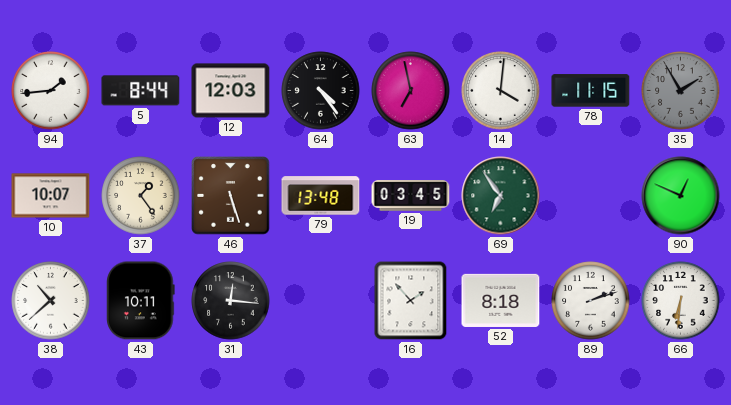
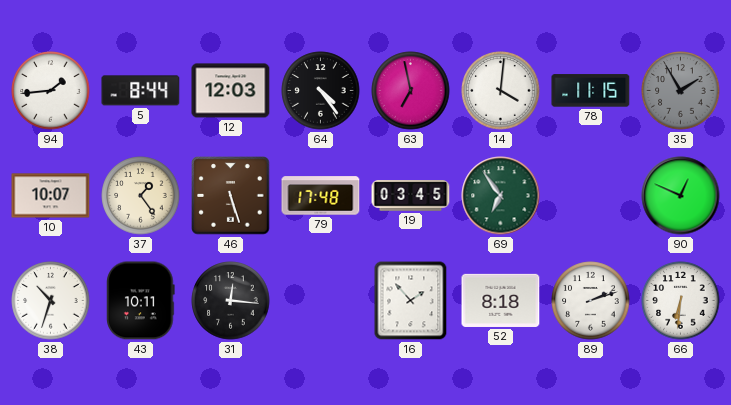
79: 13:48 -> 17:48 (321, 196)
38: 10:38 -> 10:33 (51, 301)
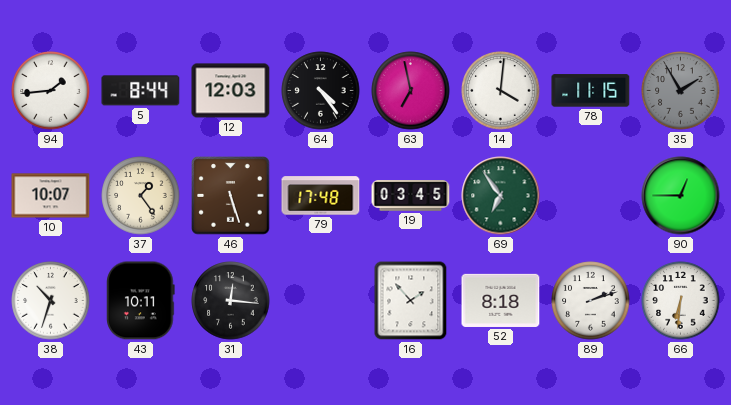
90: 12:49 -> 12:45 (681, 196)
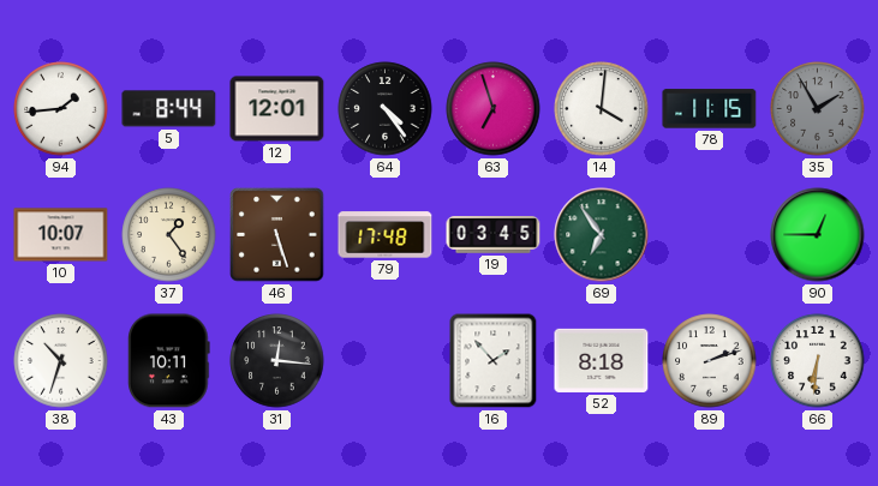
12: 12:03 -> 12:01 (277, 109)
63: 6:58 -> 6:57 (494, 109)
